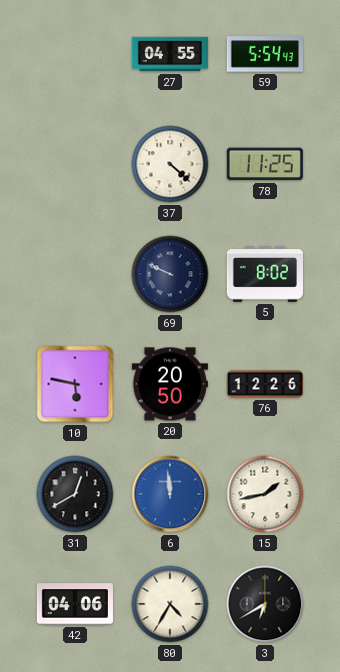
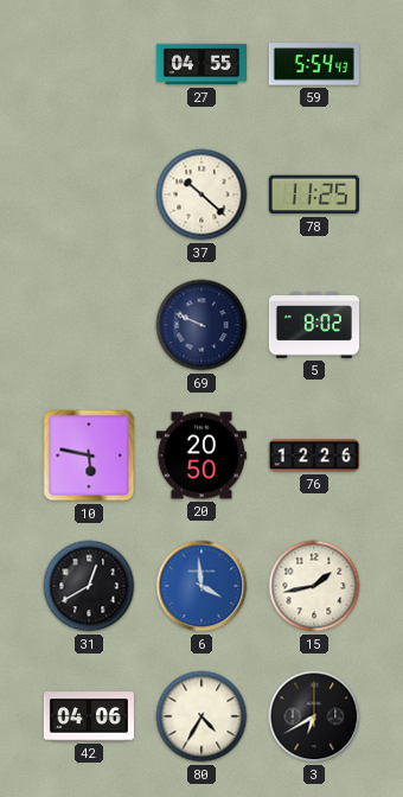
37: 4:22 -> 10:22 (201, 195)
6: 11:59 -> 3:59 (201, 586)
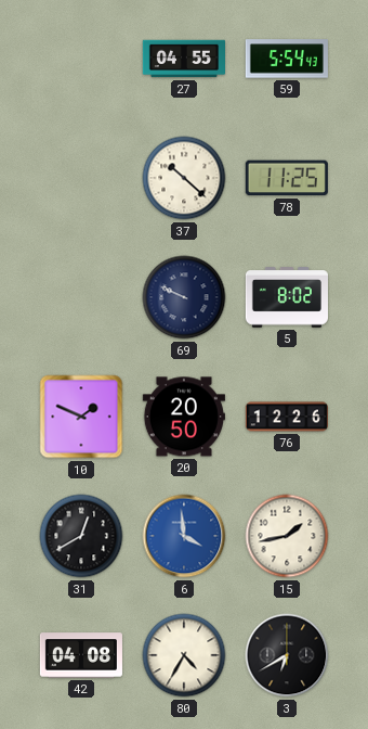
10: 5:47 -> 1:49 (81, 417)
42: 04:06 -> 04:08 (81, 655)
